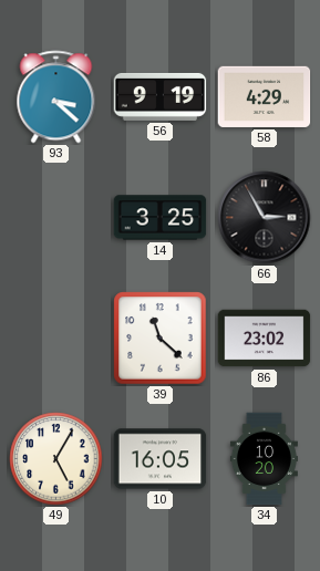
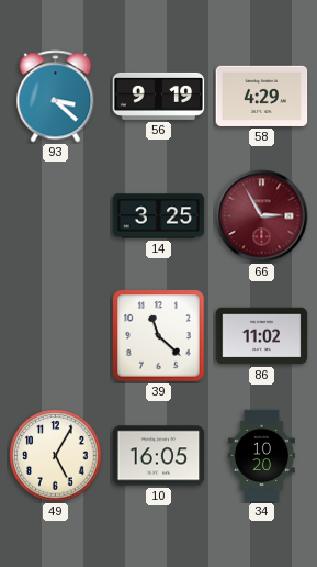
66 dial: black -> burgundy (262, 216)
86: 23:02 -> 11:02 (262, 336)
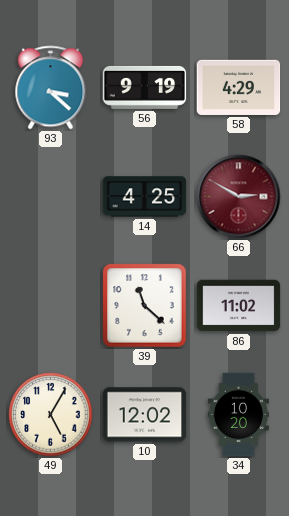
14: 3:25 -> 4:25 (145, 197)
66: 2:55 -> 2:50 (239, 197)
10: 16:05 -> 12:02 (145, 415)
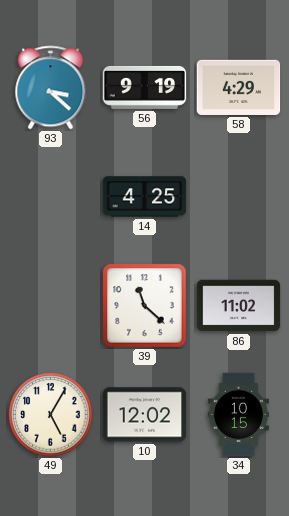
66: 2:50 -> none (239, 197)
34: 10:20 -> 10:15 (238, 415)
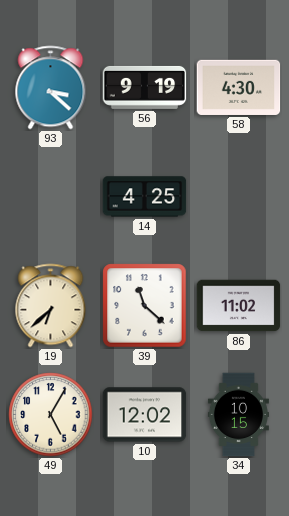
58: 4:29 -> 4:30 (239, 87)
19: none -> 6:38 (51, 306)
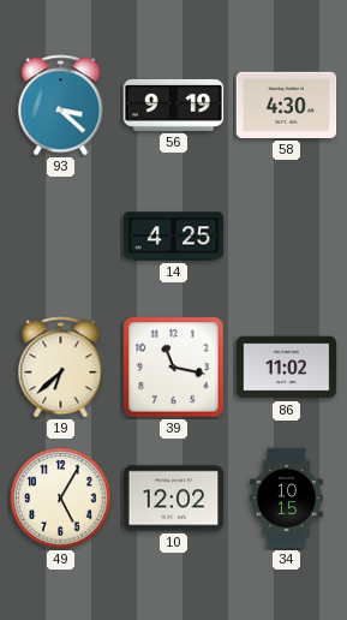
39: 11:22 -> 11:17 (174, 368)
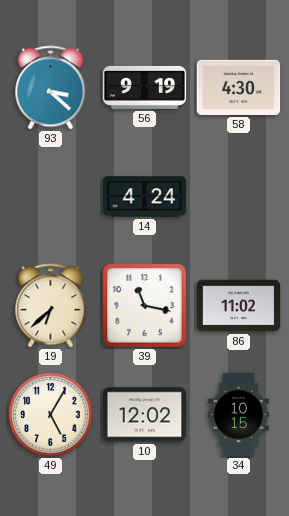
14: 4:25 -> 4:24 (145, 197)
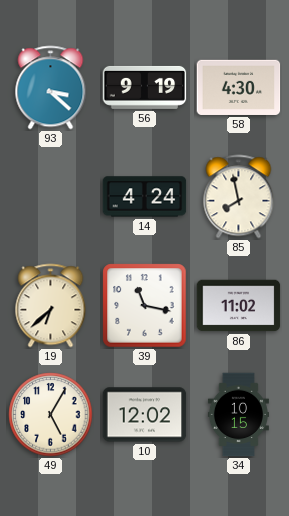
85: none -> 7:58 (239, 197)
